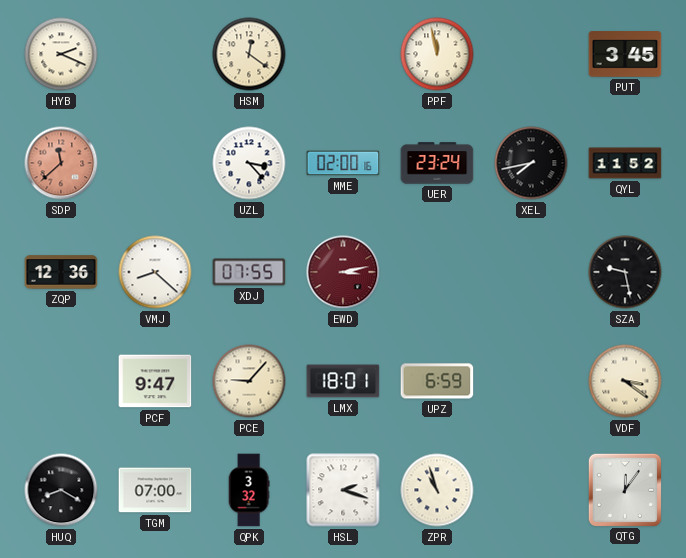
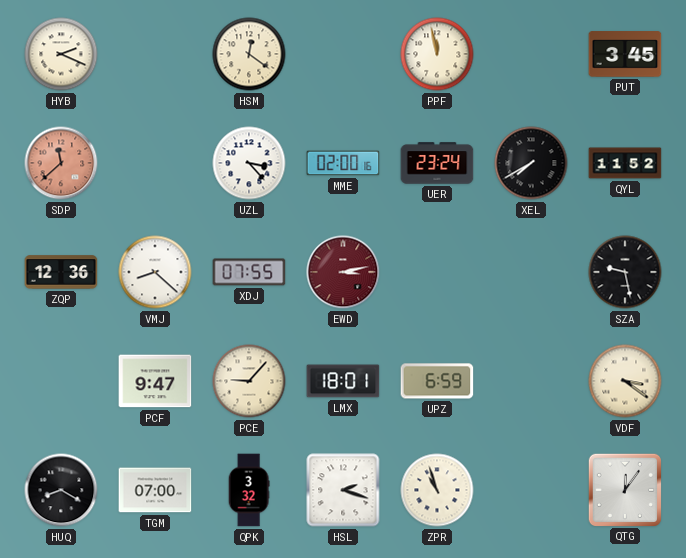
XEL: 7:43 -> 7:40 (531, 163)
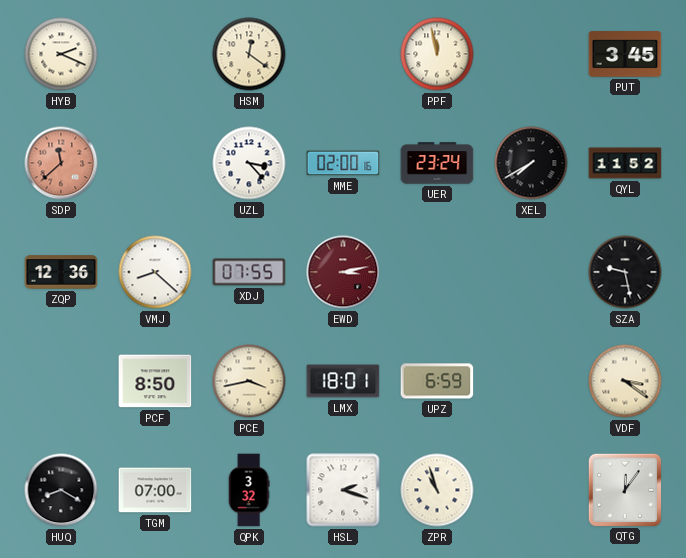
PCF: 9:47 -> 8:50 (155, 381)
PCE: 9:07 -> 3:43 (249, 381)
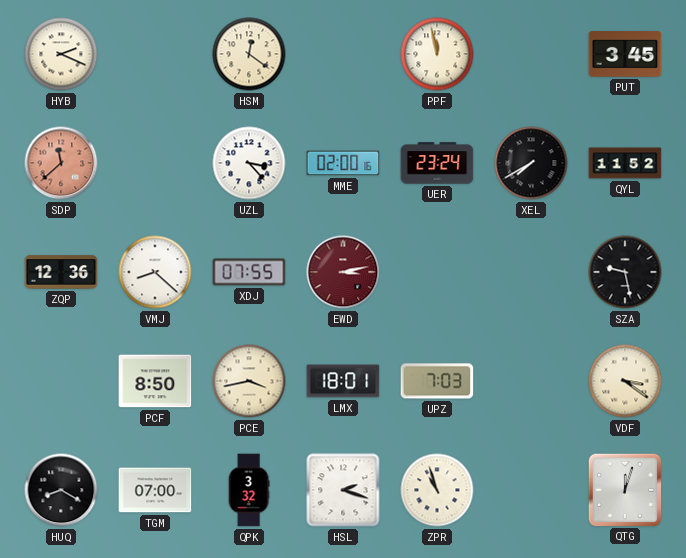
UPZ: 6:59 -> 7:03 (437, 381)
QTG: 12:06 -> 12:03 (624, 489)
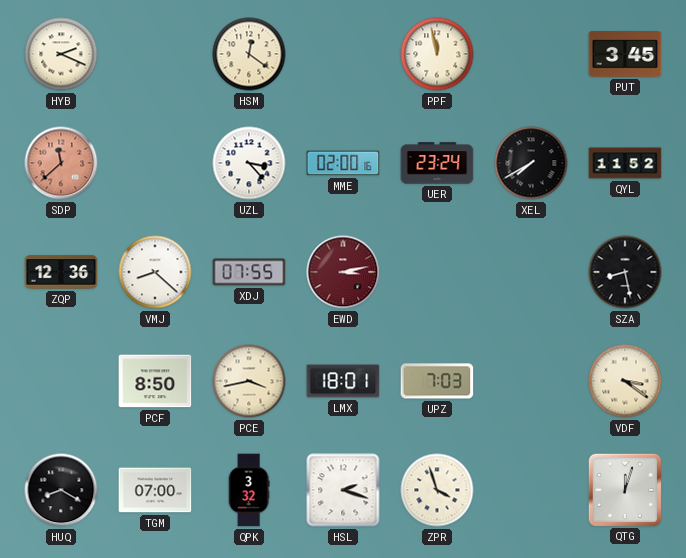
SZA: 9:28 -> 8:28 (625, 272)
ZPR: 10:57 -> 3:57 (437, 490)
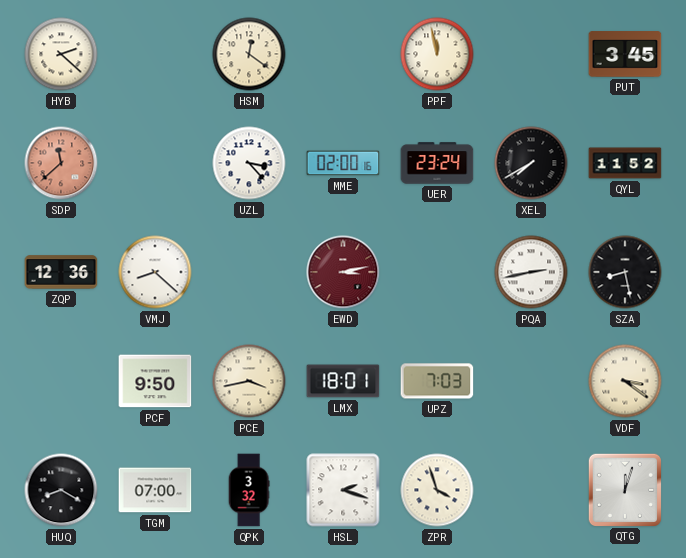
HYB: 2:19 -> 2:22 (61, 54)
XDJ: 07:55 -> none (249, 272)
PQA: none -> 2:43 (531, 272)
PCF: 8:50 -> 9:50 (155, 381)
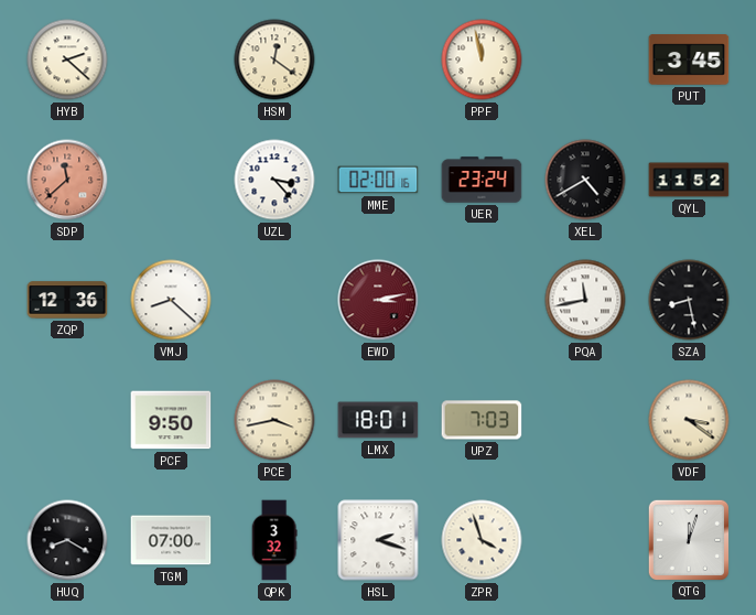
XEL: 7:40 -> 4:40 (585, 180)
PQA: 2:43 -> 11:43 (585, 300)
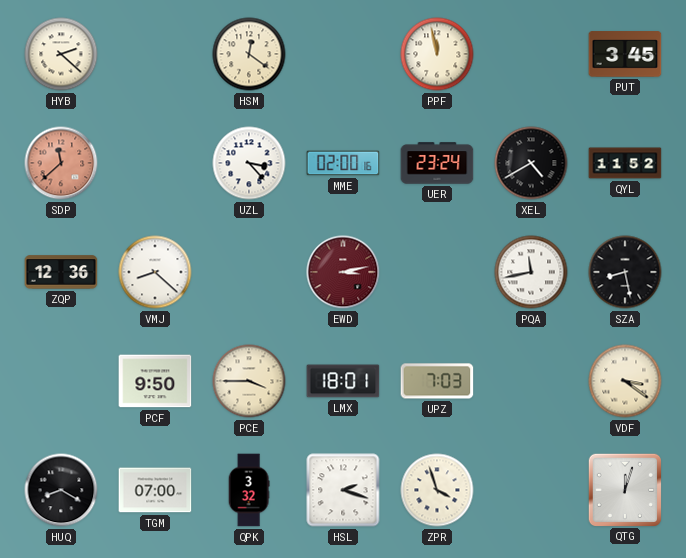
PCE: 3:43 -> 3:45 (249, 381)
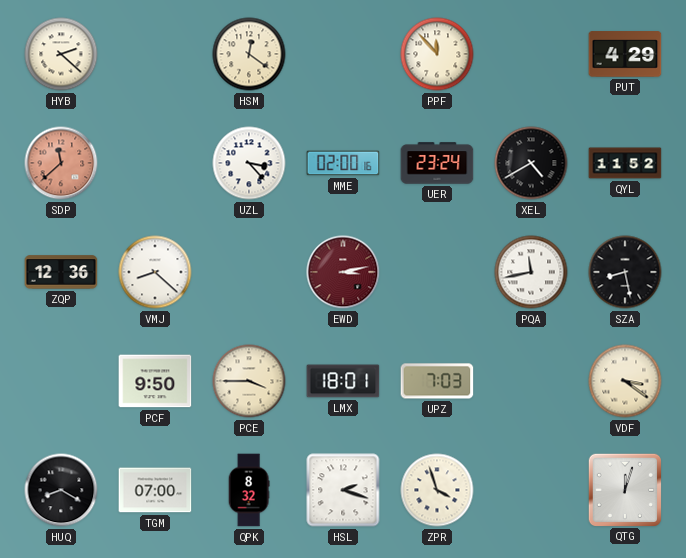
PPF: 11:58 -> 11:53 (437, 54)
PUT: 3:45 -> 4:29 (625, 54)
QPK: 3:32 -> 8:32 (249, 490)
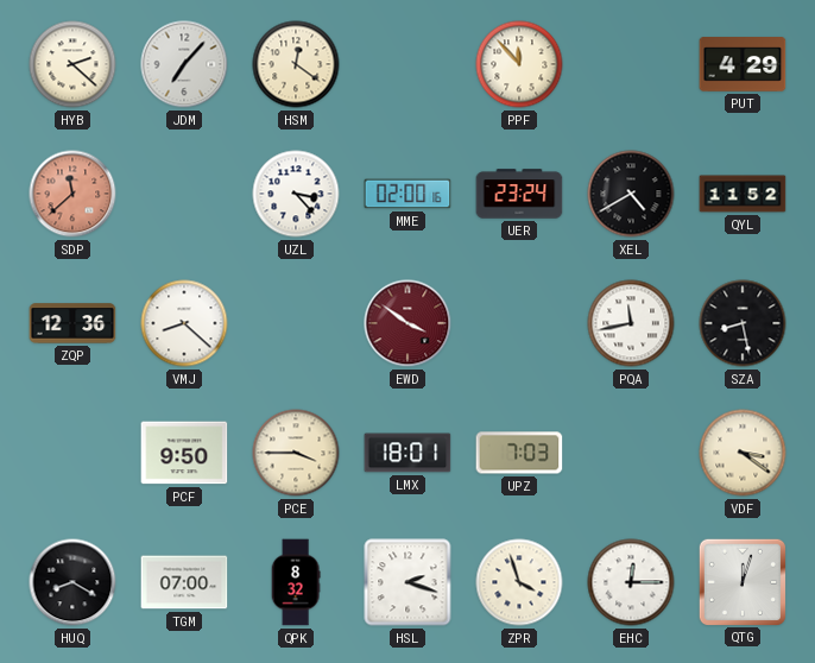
JDM: none -> 7:07 (184, 64)
EWD: 3:13 -> 3:51 (407, 323)
EHC: none -> 12:15 (631, 582)
